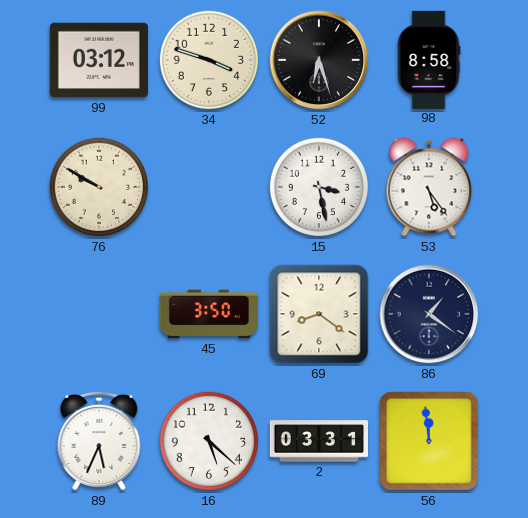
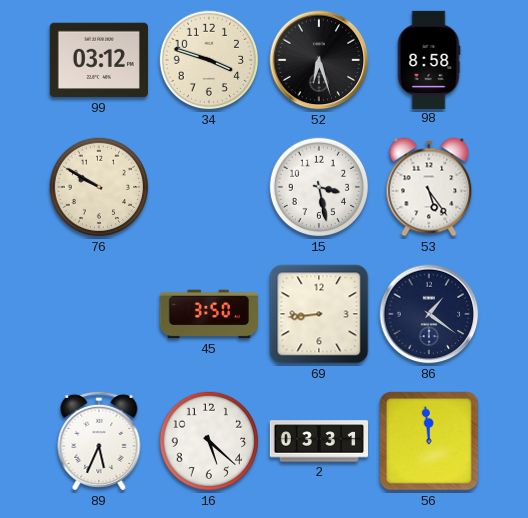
69: 8:21 -> 8:44 (319, 314)
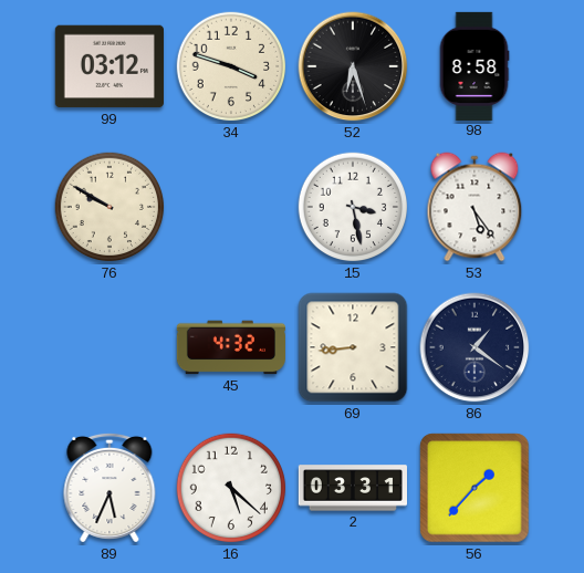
45: 3:50 -> 4:32 (231, 347)
56: 11:59 -> 1:37 (474, 488)
